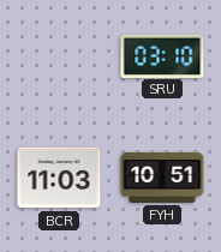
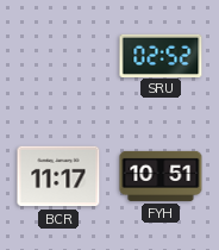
SRU: 03:10 -> 02:52 (161, 55)
BCR: 11:03 -> 11:17 (58, 176)
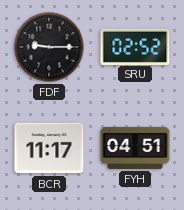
FDF: none -> 9:15 (49, 47)
FYH: 10:51 -> 04:51 (135, 148)
